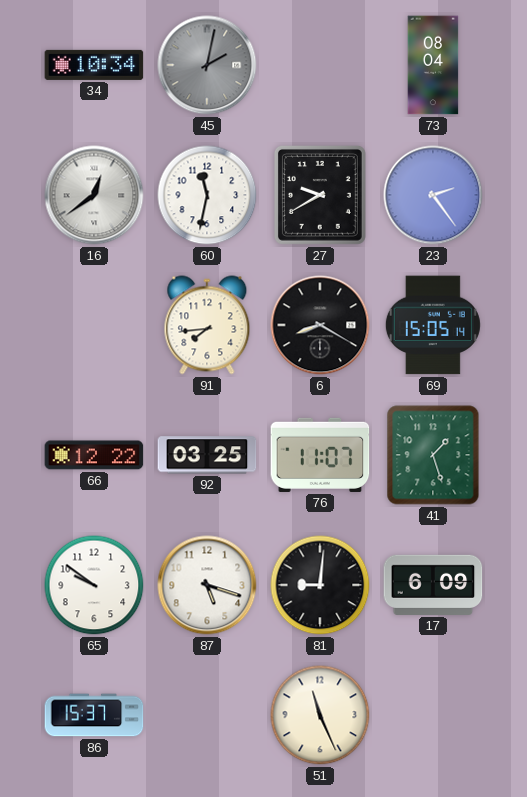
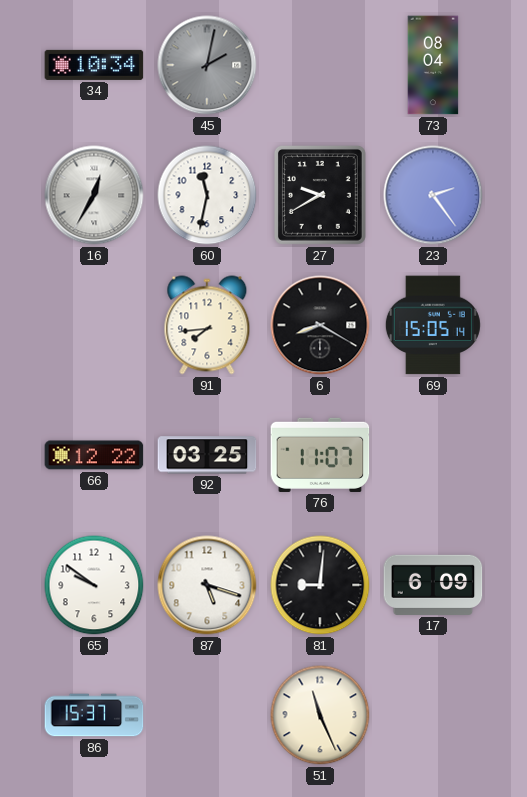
16: 12:39 -> 12:35 (94, 195)
41: 1:27 -> none (433, 455)
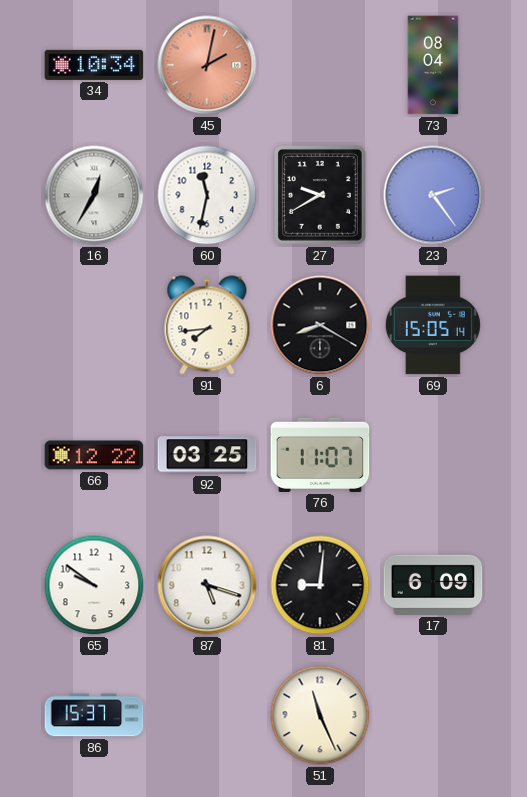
45 dial: grey -> salmon (207, 65)
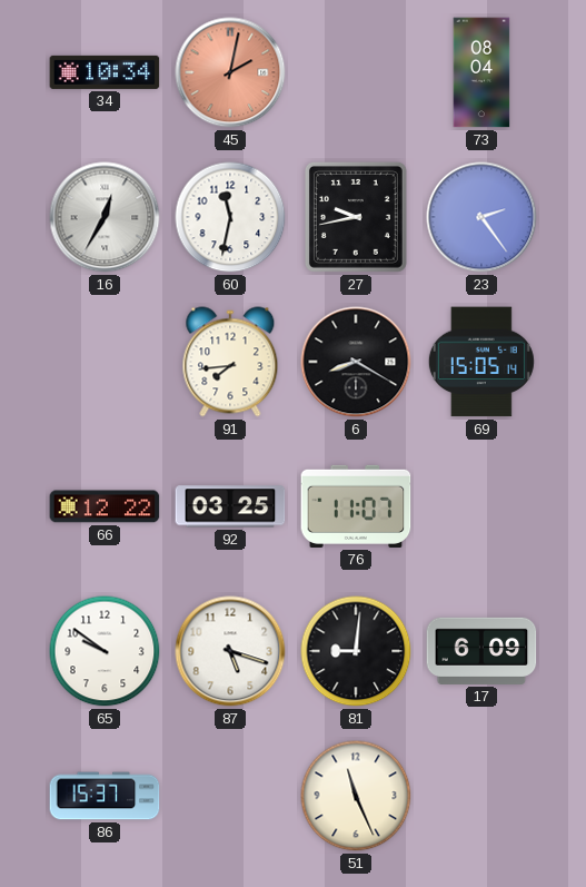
27: 9:40 -> 9:43 (356, 217)
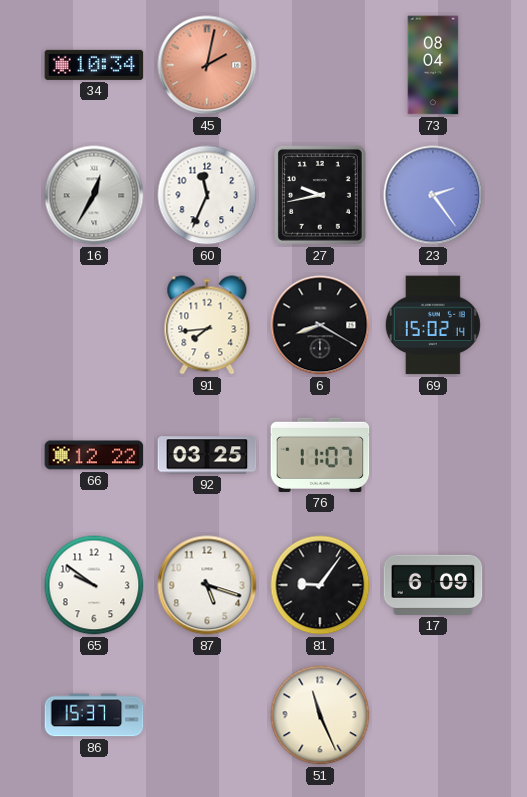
60: 11:32 -> 11:34 (207, 195)
69: 15:05 -> 15:02 (433, 325)
81: 9:01 -> 9:06 (320, 585)
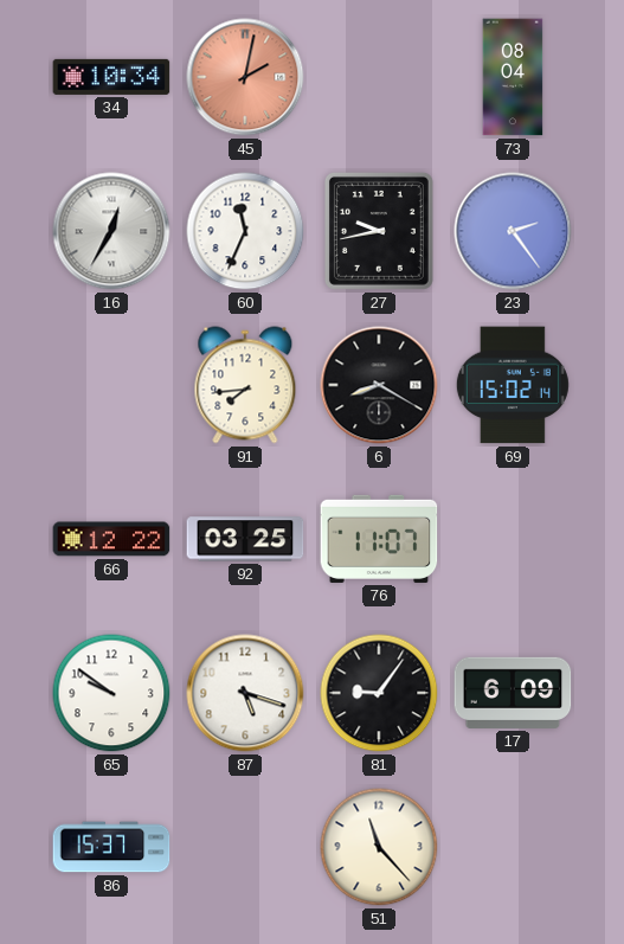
51: 11:26 -> 11:23 (379, 847)
